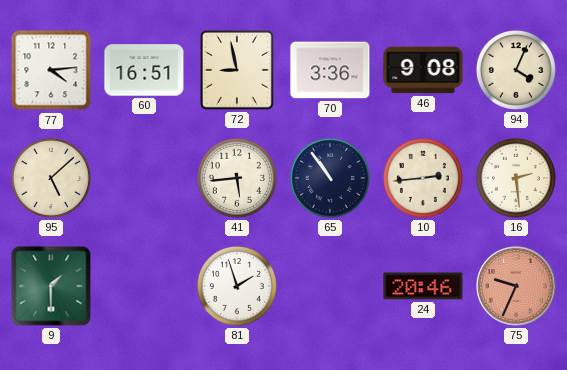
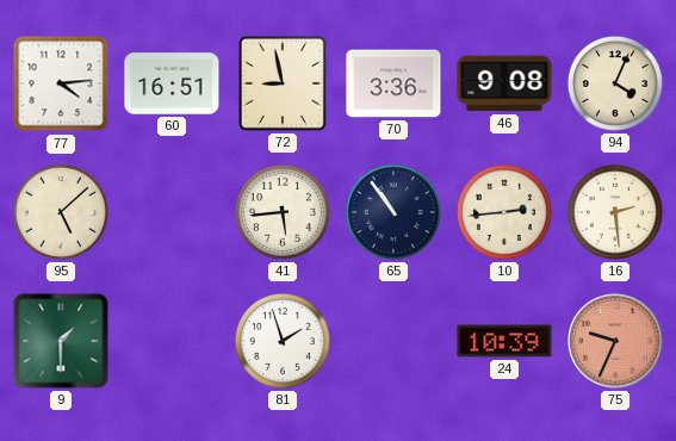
24: 20:46 -> 10:39 (504, 341)
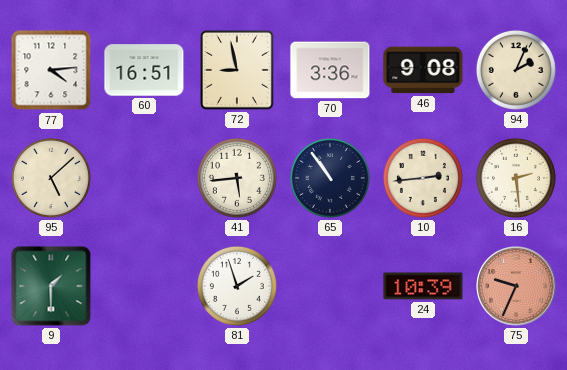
94: 4:04 -> 2:04 (516, 70)
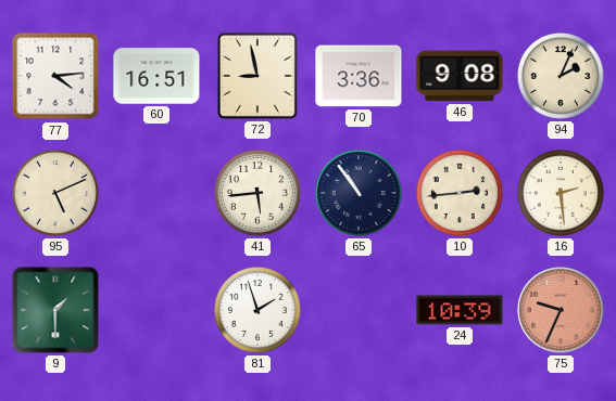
95: 5:08 -> 5:11 (55, 193)
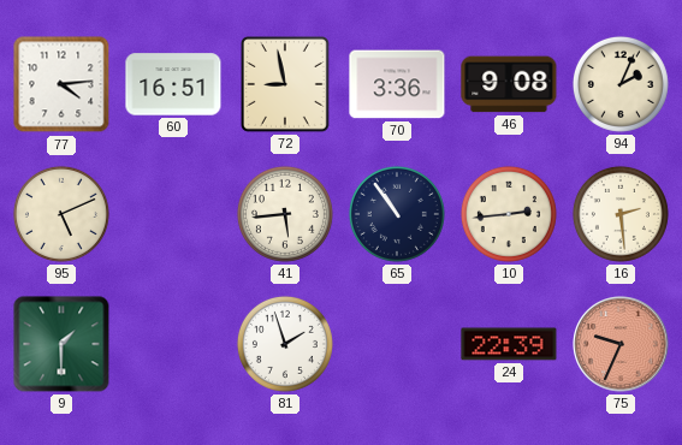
24: 10:39 -> 22:39 (509, 344)
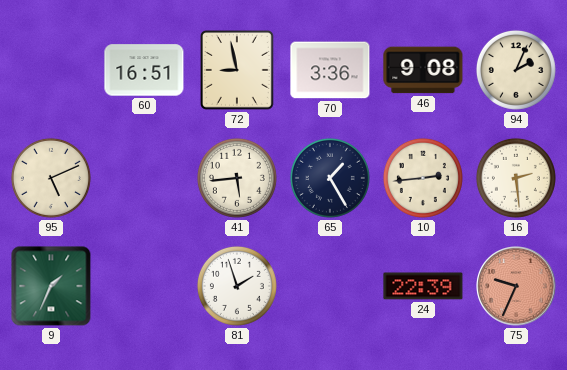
77: 4:14 -> none (61, 84)
65: 10:54 -> 1:25 (330, 178)
9: 1:30 -> 1:34 (51, 286)
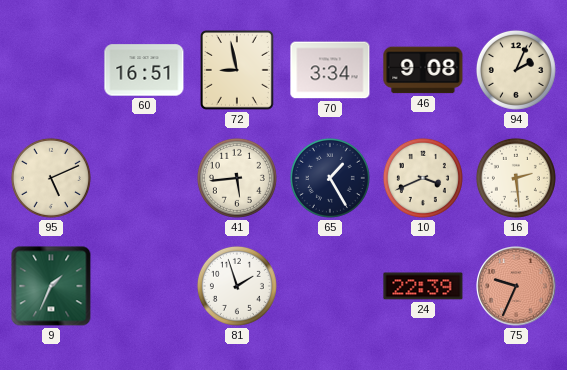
70: 3:36 -> 3:34 (330, 70)
10: 2:44 -> 3:41 (423, 178)
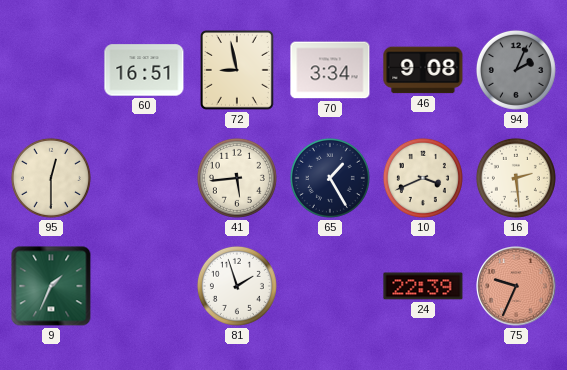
94 dial: cream -> grey (516, 70)
95: 5:11 -> 12:30 (51, 178)
